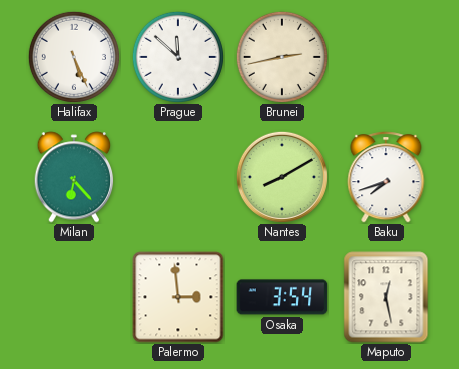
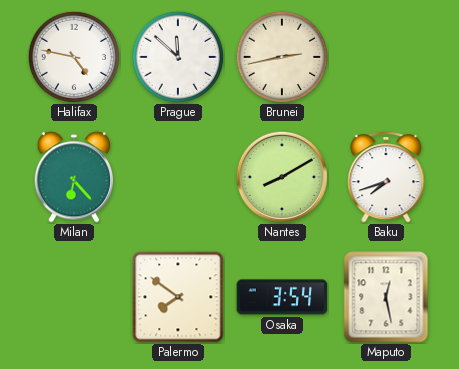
Halifax: 5:26 -> 4:47 (74, 57)
Palermo: 2:59 -> 7:51 (178, 297)
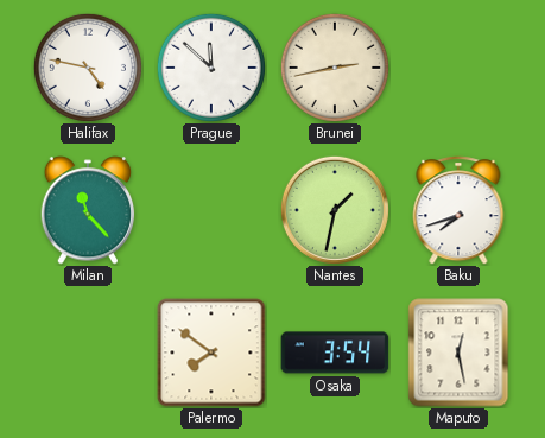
Milan: 6:23 -> 11:23 (88, 210)
Nantes: 8:10 -> 1:32 (335, 210)
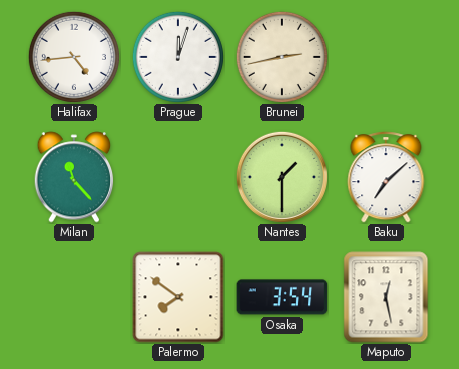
Halifax: 4:47 -> 4:44 (74, 57)
Prague: 11:52 -> 12:03 (178, 57)
Nantes: 1:32 -> 1:30 (282, 177)
Baku: 7:42 -> 7:08 (386, 177)
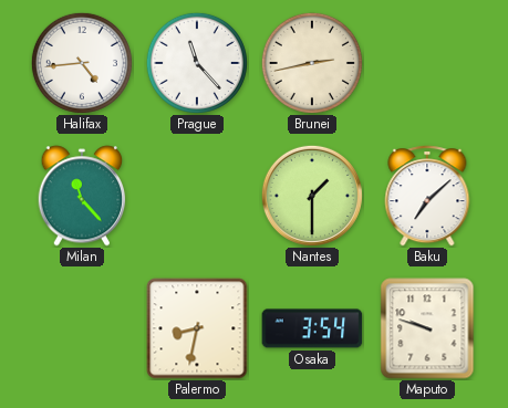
Prague: 12:03 -> 11:23 (197, 63)
Palermo: 7:51 -> 8:32 (197, 328)
Maputo: 12:28 -> 9:48 (427, 328)
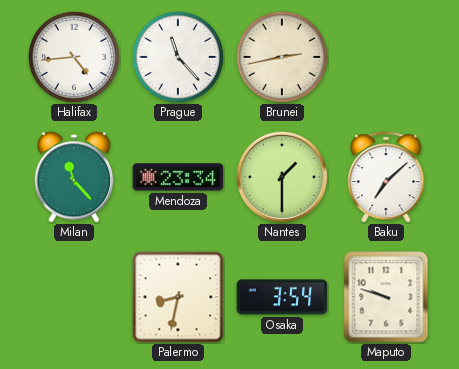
Mendoza: none -> 23:34 (178, 177)
